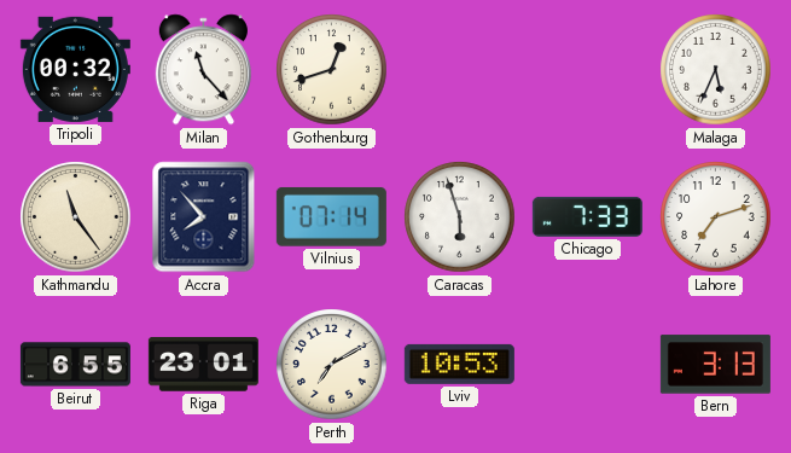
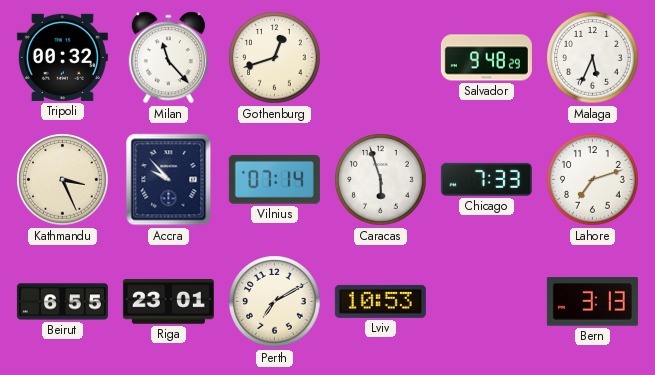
Salvador: none -> 9:48 (486, 58)
Kathmandu: 11:24 -> 3:26 (63, 180)
Accra: 7:53 -> 9:53 (169, 180)
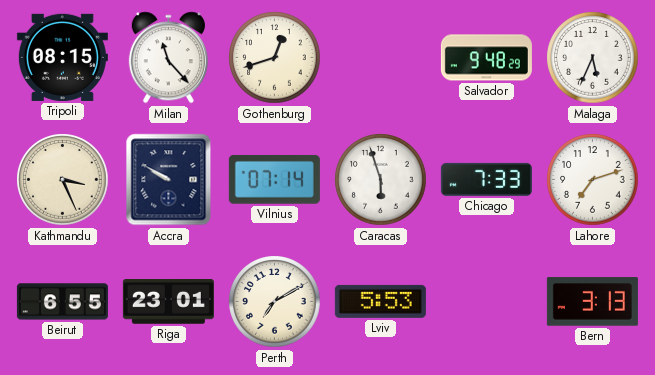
Tripoli: 00:32 -> 08:15 (62, 57)
Accra: 9:53 -> 9:50 (169, 180)
Lviv: 10:53 -> 5:53 (380, 301)
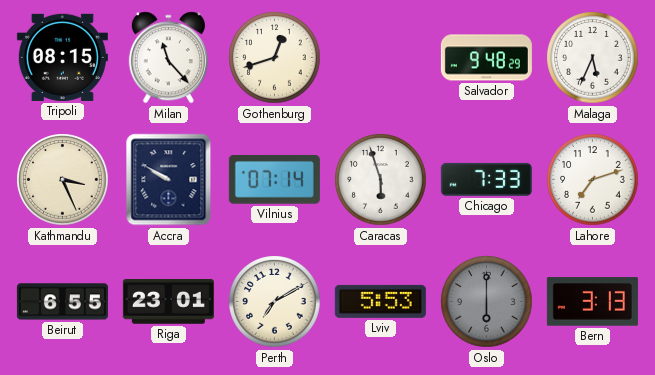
Oslo: none -> 6:00 (487, 302)
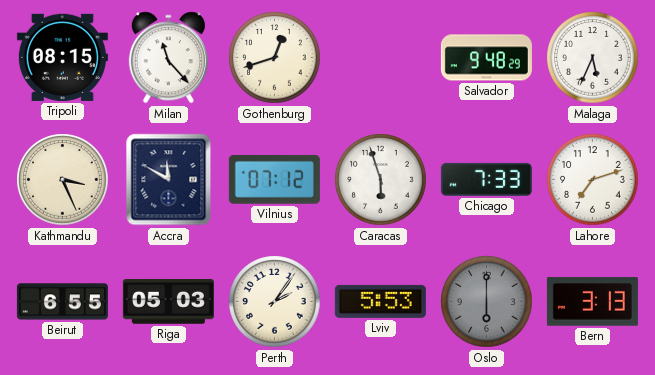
Accra: 9:50 -> 11:50 (169, 180)
Vilnius: 07:14 -> 07:12 (274, 180)
Riga: 23:01 -> 05:03 (168, 302)
Perth: 7:10 -> 2:06 (275, 302)
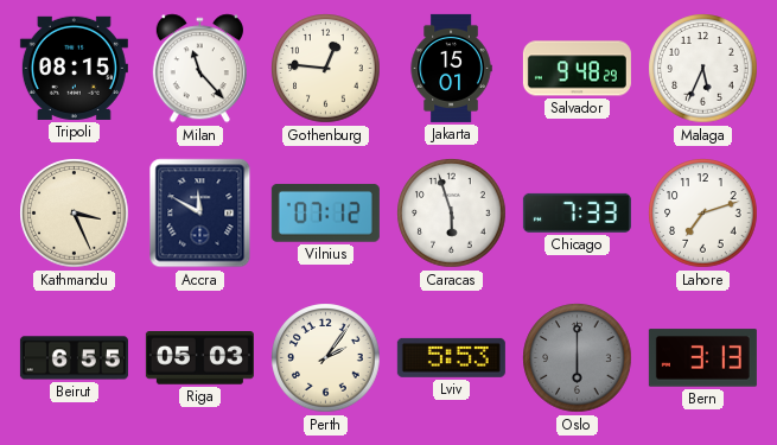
Gothenburg: 12:42 -> 12:46 (326, 69)
Jakarta: none -> 15:01 (451, 68)
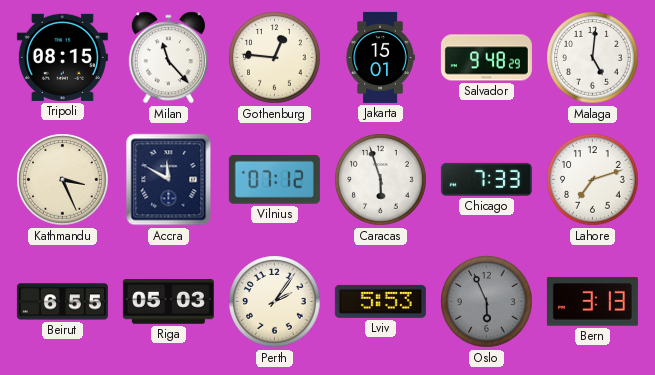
Malaga: 5:34 -> 5:01 (593, 58)
Oslo: 6:00 -> 5:56 (487, 302)
